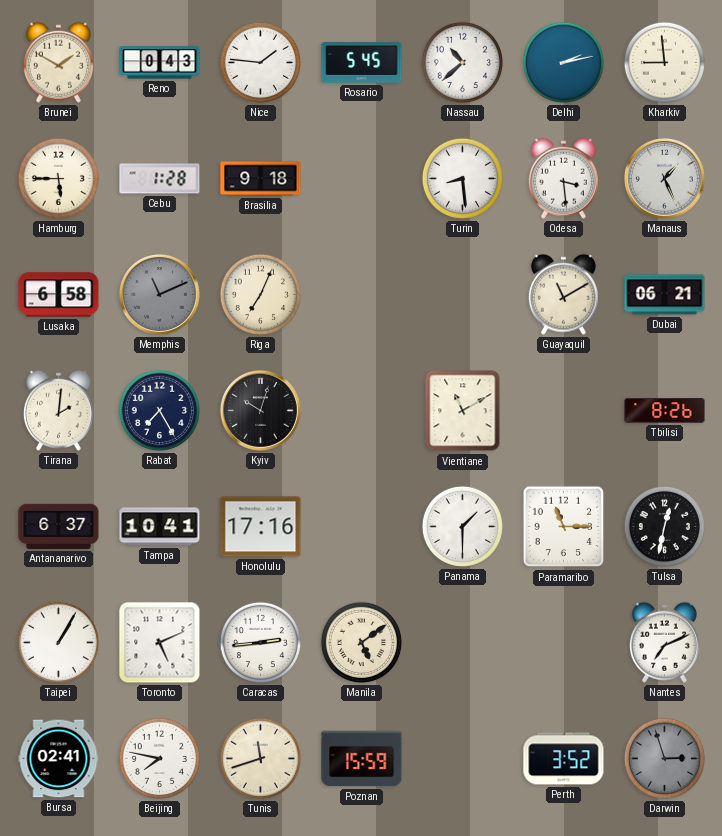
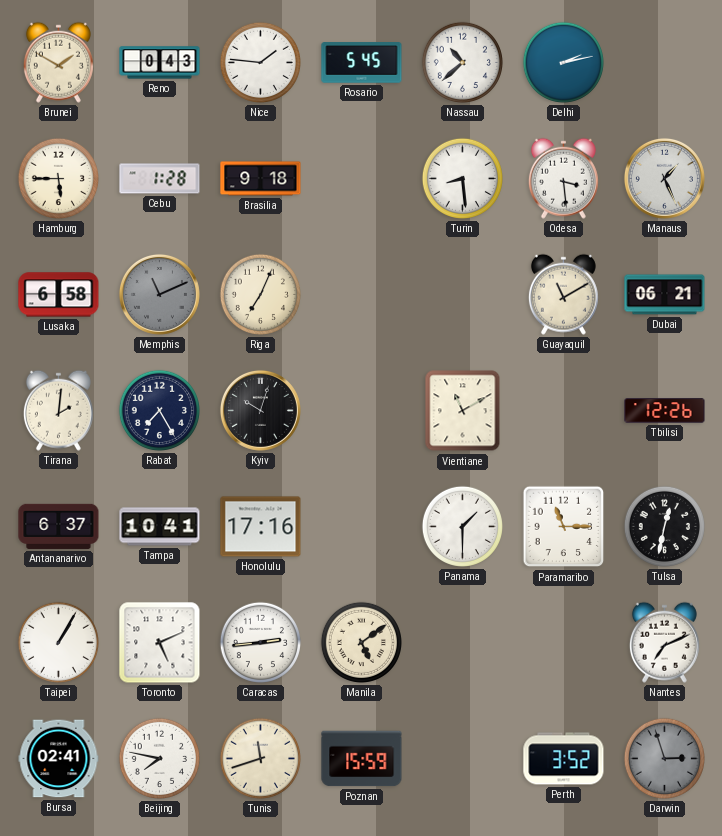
Kharkiv: 8:59 -> none (664, 62)
Tbilisi: 8:26 -> 12:26 (665, 411)
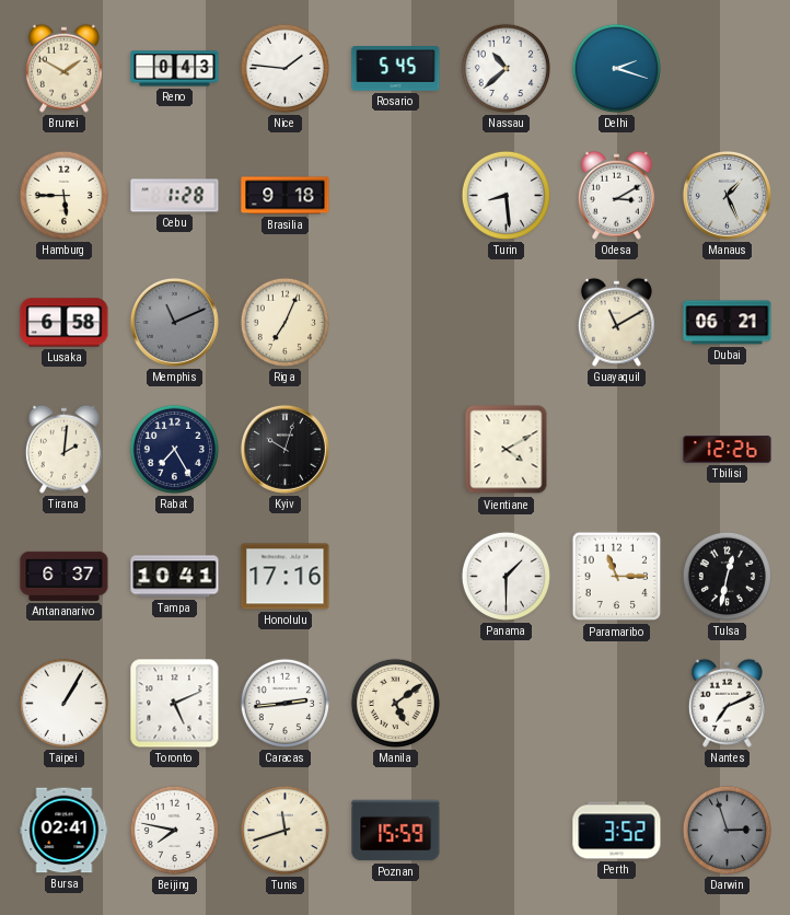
Delhi: 2:13 -> 2:18 (616, 68)
Odesa: 3:29 -> 3:10 (616, 195)
Vientiane: 11:10 -> 4:10 (507, 450)
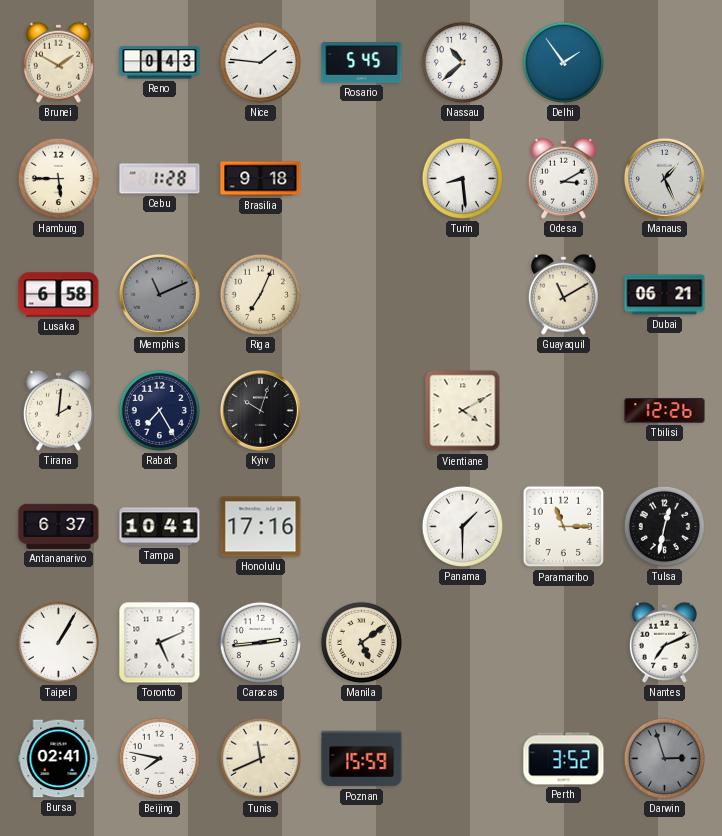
Delhi: 2:18 -> 1:54 (563, 62)
Tunis: 11:42 -> 11:41 (260, 758)
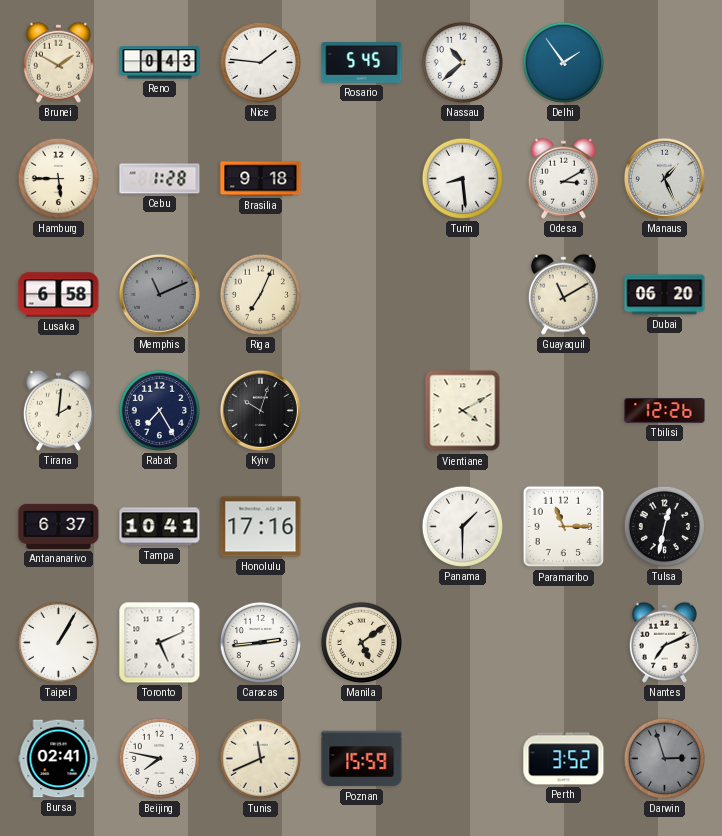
Dubai: 06:21 -> 06:20 (665, 295)
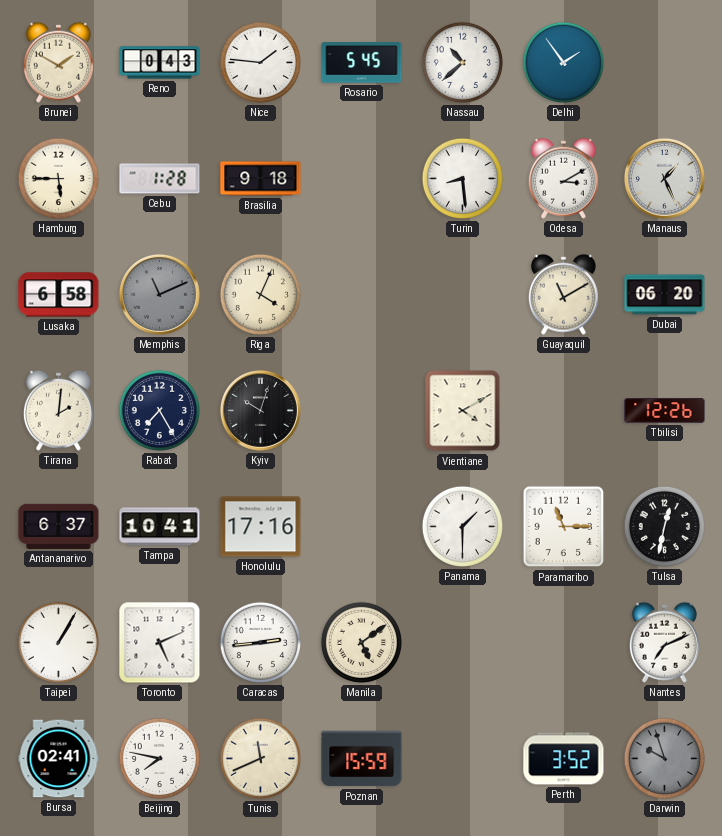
Riga: 7:04 -> 4:04 (260, 294)
Darwin: 2:57 -> 9:57 (664, 758)
